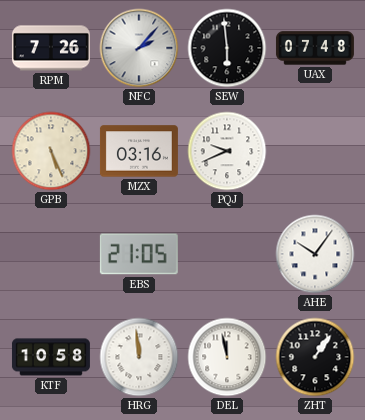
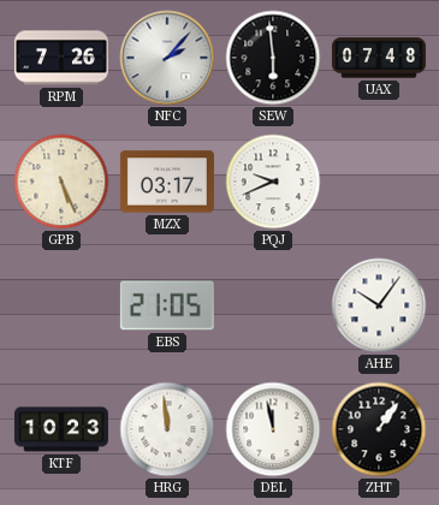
MZX: 03:16 -> 03:17 (167, 182)
KTF: 10:58 -> 10:23 (61, 429)
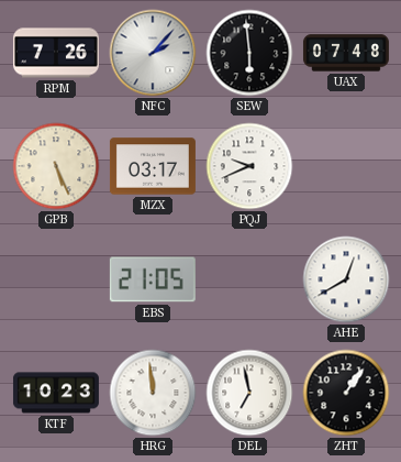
AHE: 10:06 -> 12:40 (346, 279)
DEL: 11:58 -> 6:58 (249, 393)
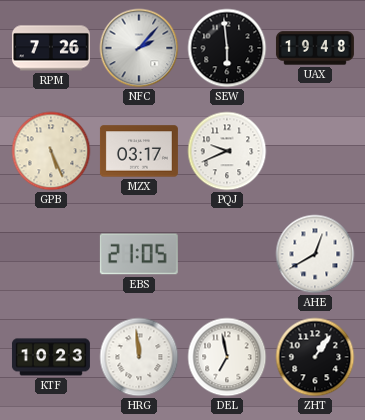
UAX: 07:48 -> 19:48 (315, 48)
